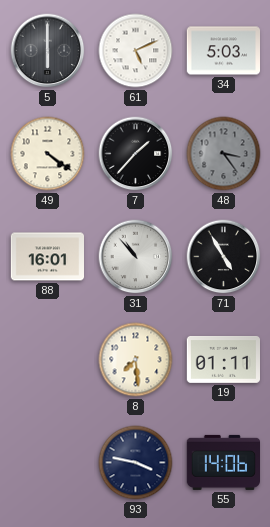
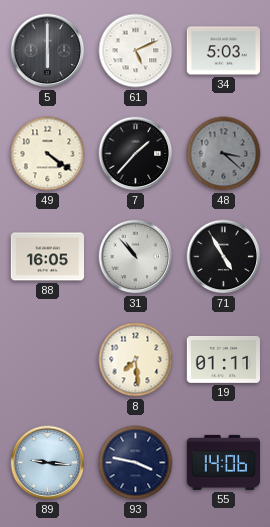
48: 3:24 -> 3:22 (224, 154)
88: 16:01 -> 16:05 (48, 257)
89: none -> 9:16 (48, 463)
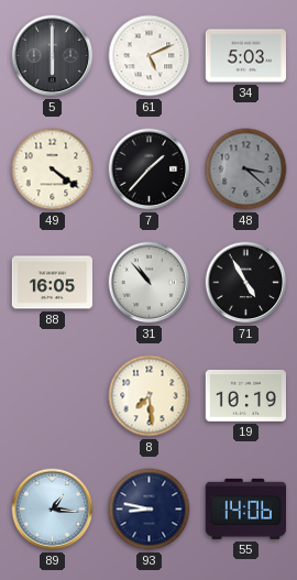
19: 01:11 -> 10:19 (245, 396)
89: 9:16 -> 1:16 (53, 510)
93: 3:47 -> 8:47 (150, 510)
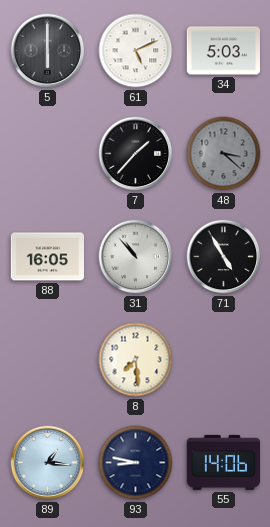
49: 4:21 -> none (53, 169)
19: 10:19 -> none (245, 396)
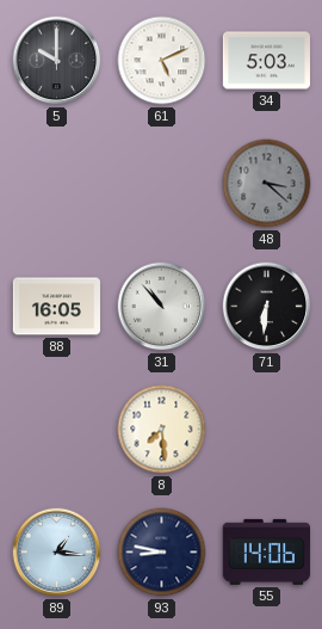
5: 6:00 -> 10:00 (57, 61)
7: 1:37 -> none (136, 154)
71: 4:55 -> 6:31 (267, 307)
